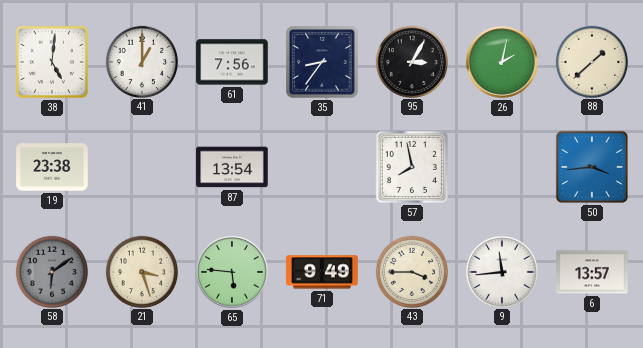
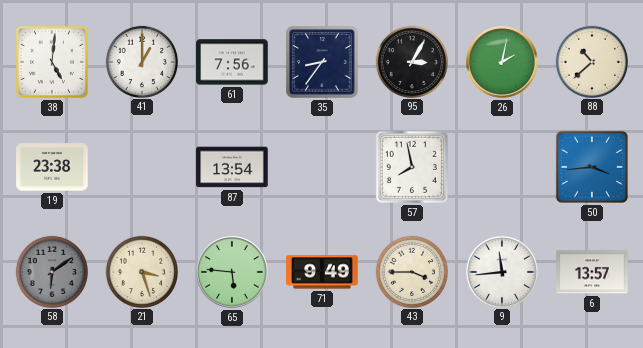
88: 1:38 -> 10:38 (591, 61)
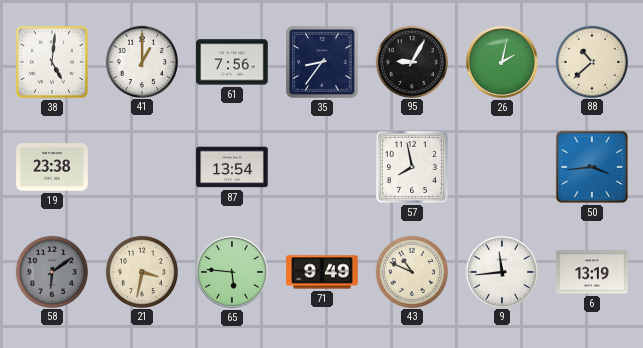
95: 3:05 -> 9:05 (411, 61)
21: 3:27 -> 3:32 (141, 271)
43: 3:45 -> 10:49 (411, 271)
6: 13:57 -> 13:19 (592, 272)
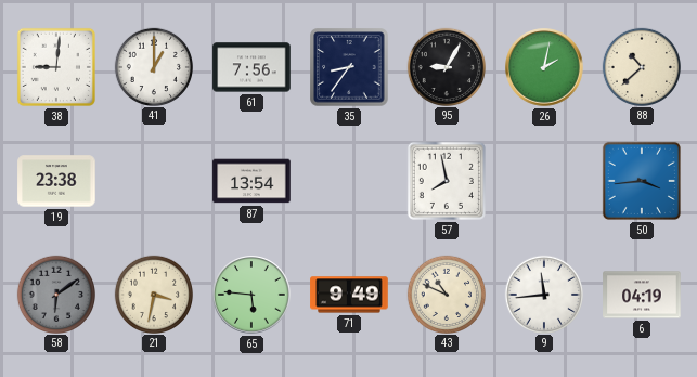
38: 5:01 -> 9:01 (56, 67)
6: 13:19 -> 04:19 (642, 295)
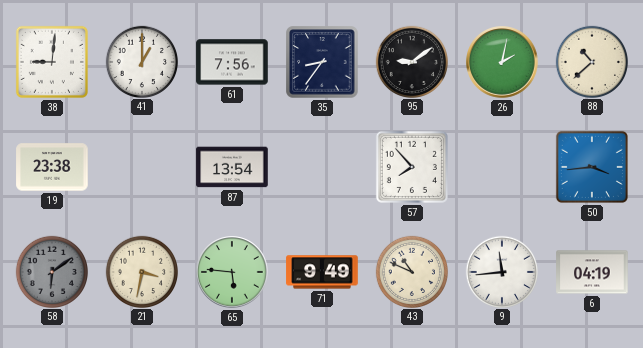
95: 9:05 -> 9:09 (411, 61)
57: 7:58 -> 7:53 (412, 167)
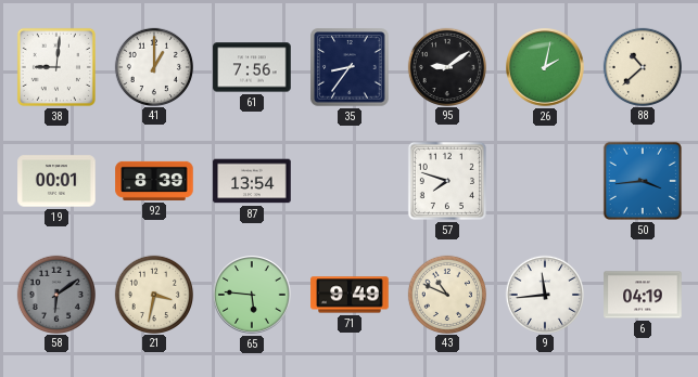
19: 23:38 -> 00:01 (56, 181)
92: none -> 8:39 (154, 181)
57: 7:53 -> 7:48 (447, 181)
